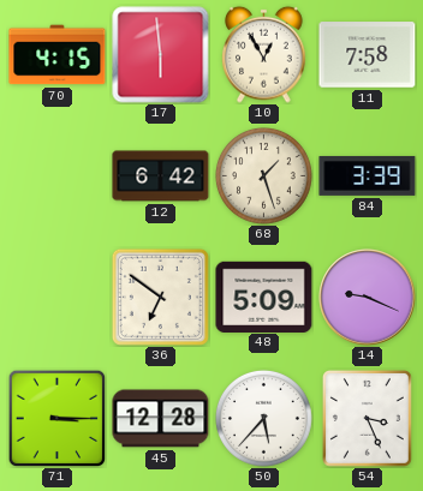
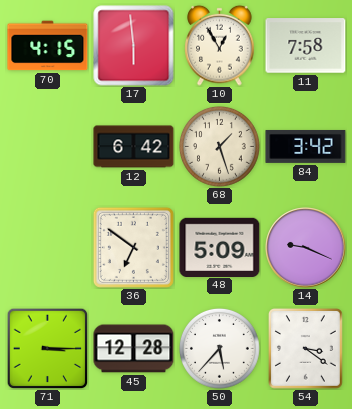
84: 3:39 -> 3:42 (306, 146)
54: 3:26 -> 3:21 (305, 349)
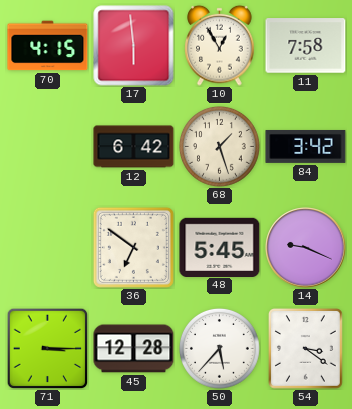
48: 5:09 -> 5:45 (220, 247)
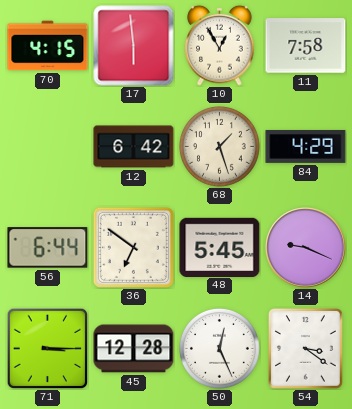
84: 3:42 -> 4:29 (306, 146)
56: none -> 6:44 (48, 248)
50: 5:37 -> 12:26 (220, 349)
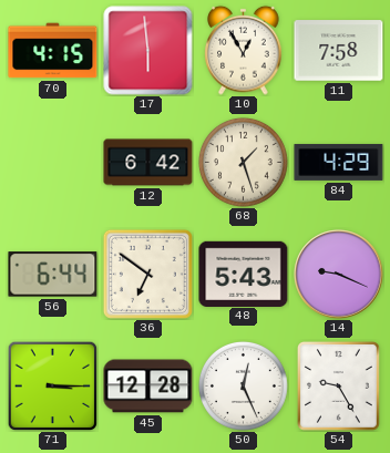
48: 5:45 -> 5:43 (244, 274)
54: 3:21 -> 9:25 (338, 387)
